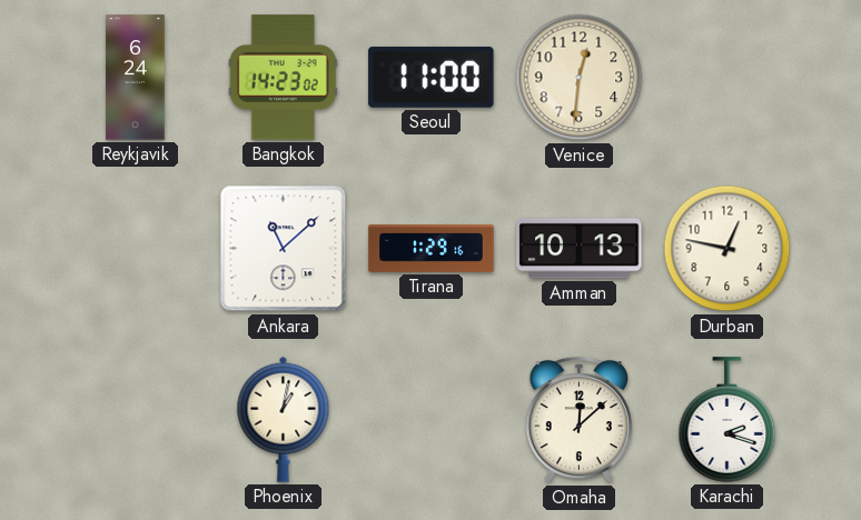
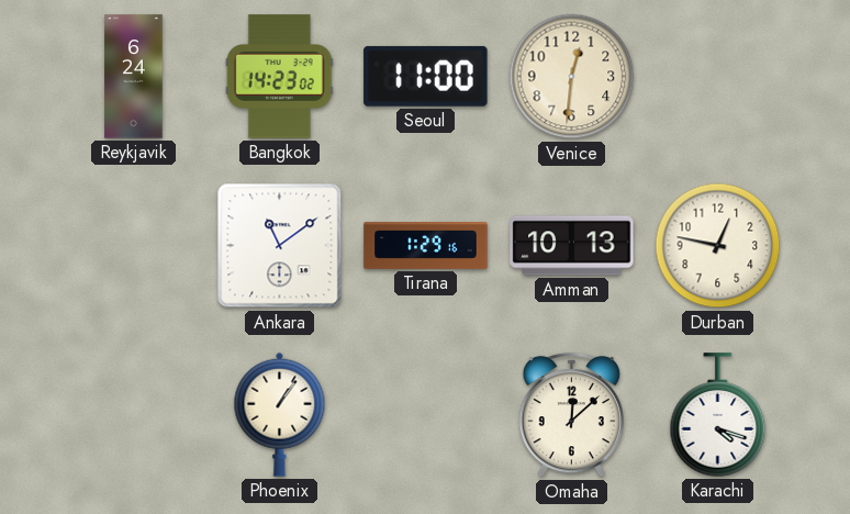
Ankara: 11:08 -> 11:09 (280, 246)
Phoenix: 1:02 -> 1:06 (280, 414)
Karachi: 2:18 -> 4:18 (718, 415)
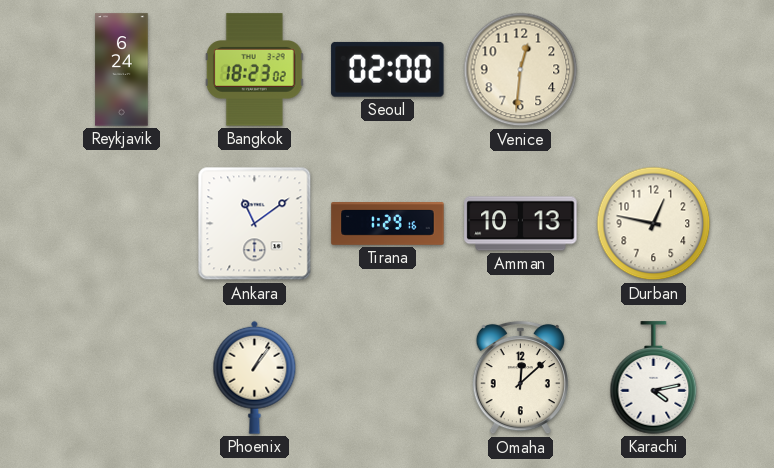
Bangkok: 14:23 -> 18:23 (254, 70)
Seoul: 11:00 -> 02:00 (388, 69)
Karachi: 4:18 -> 4:13 (654, 378)
